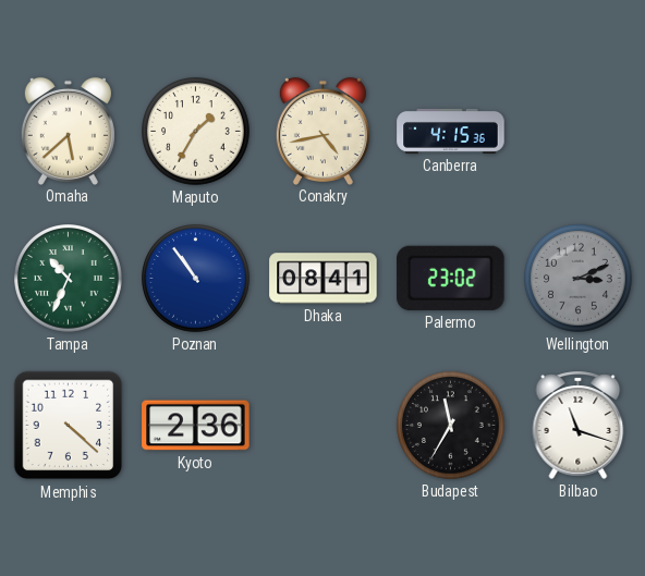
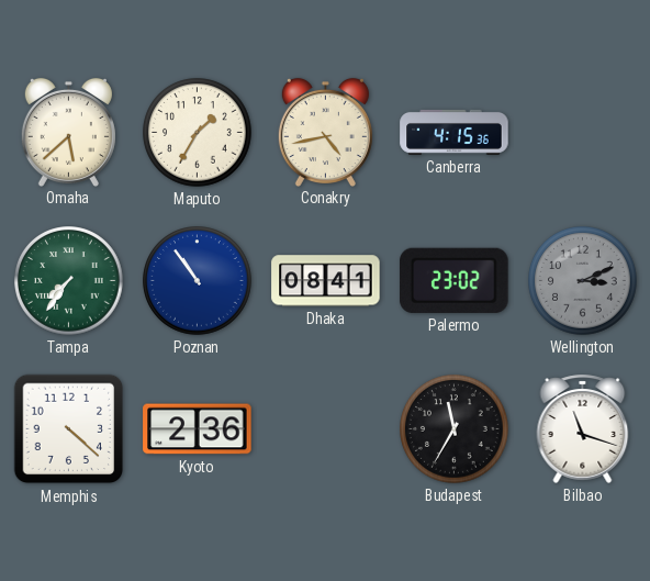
Tampa: 10:34 -> 7:36 (69, 281)
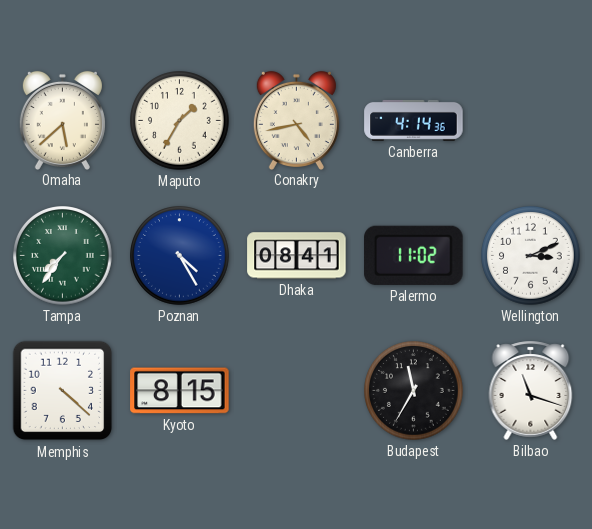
Canberra: 4:15 -> 4:14 (414, 120)
Poznan: 10:54 -> 4:25 (180, 256)
Palermo: 23:02 -> 11:02 (414, 255)
Wellington dial: grey -> white (531, 256)
Kyoto: 2:36 -> 8:15 (180, 391)
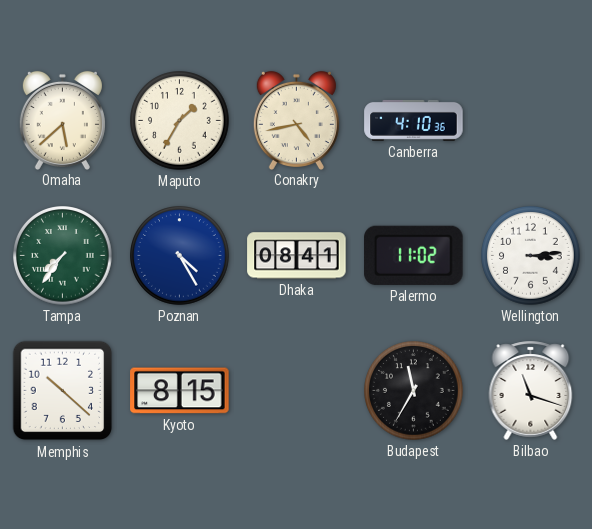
Canberra: 4:14 -> 4:10 (414, 120)
Wellington: 3:11 -> 3:14 (531, 256)
Memphis: 4:22 -> 10:22 (63, 391)
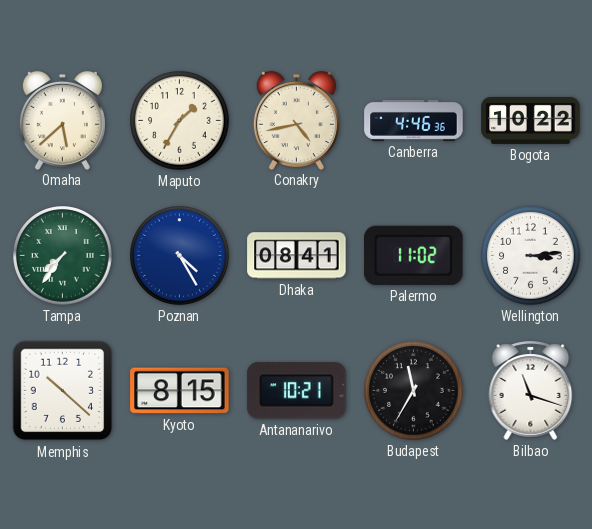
Canberra: 4:10 -> 4:46 (414, 120)
Bogota: none -> 10:22 (531, 120)
Antananarivo: none -> 10:21 (297, 391)
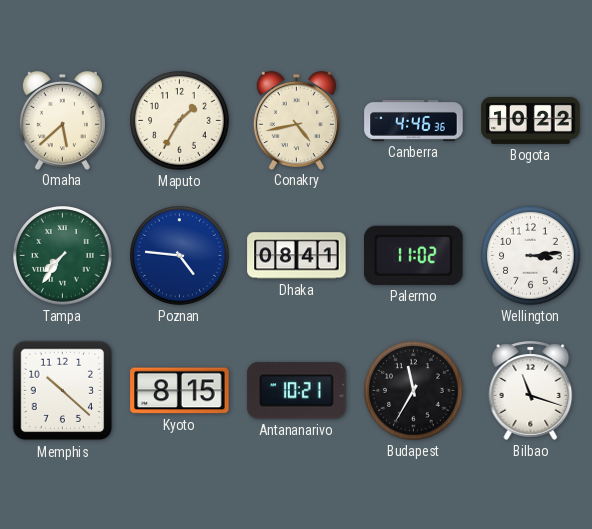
Poznan: 4:25 -> 4:46 (180, 256)
